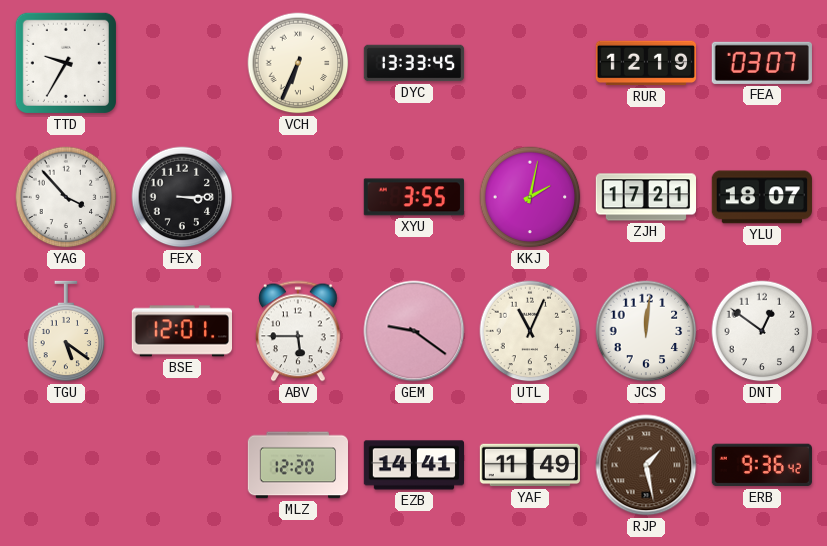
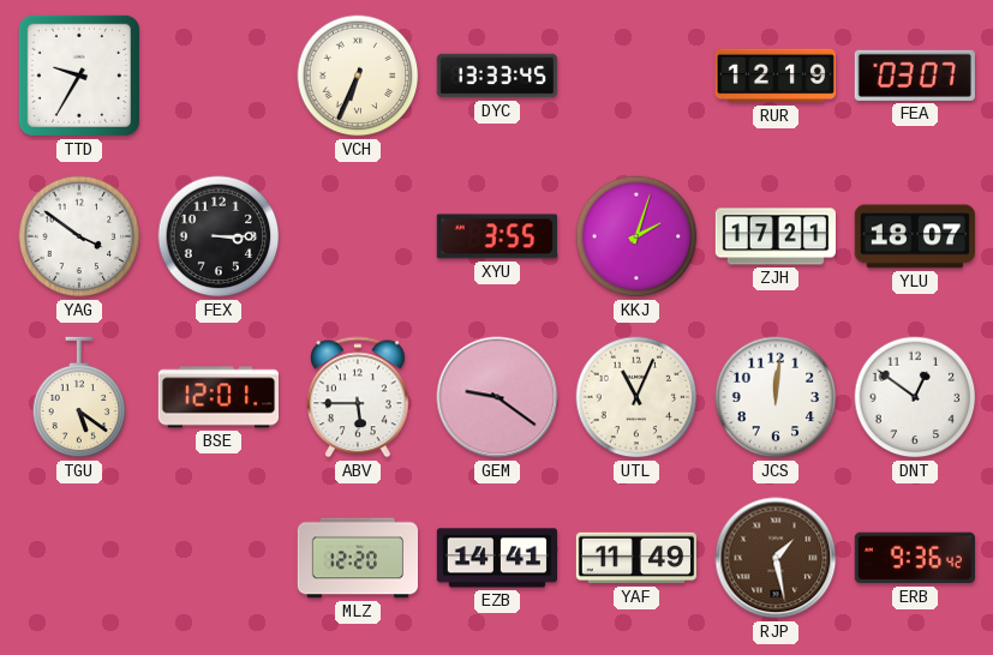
YAG: 3:53 -> 3:51 (79, 236)
KKJ: 2:02 -> 2:03 (636, 236)
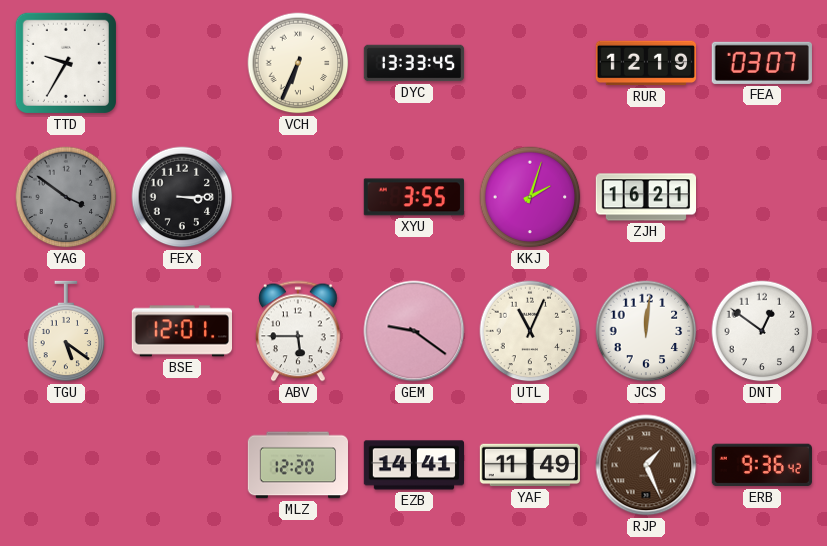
YAG dial: white -> grey (66, 197)
ZJH: 17:21 -> 16:21 (645, 197)
YLU: 18:07 -> none (915, 236)
RJP: 1:28 -> 1:26 (646, 465)
